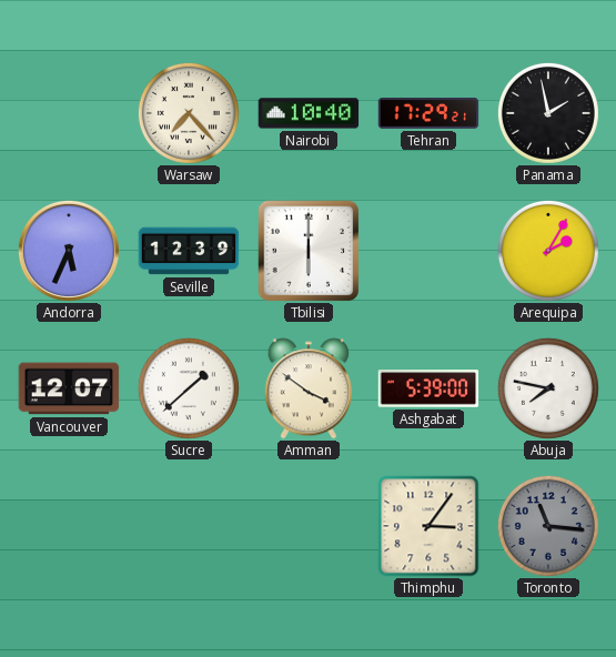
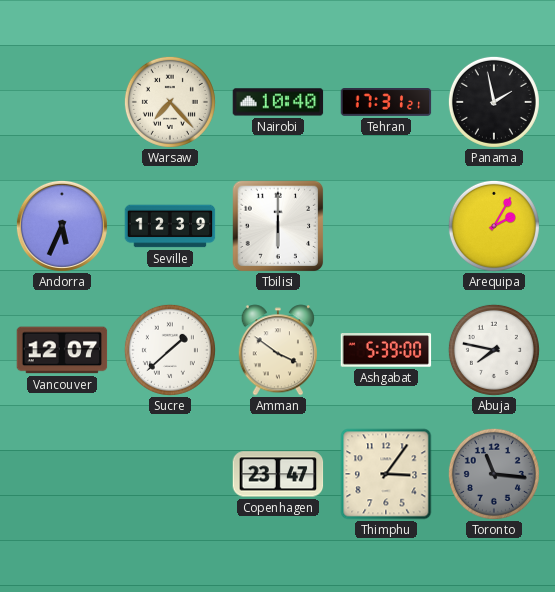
Tehran: 17:29 -> 17:31 (386, 103)
Copenhagen: none -> 23:47 (278, 474)
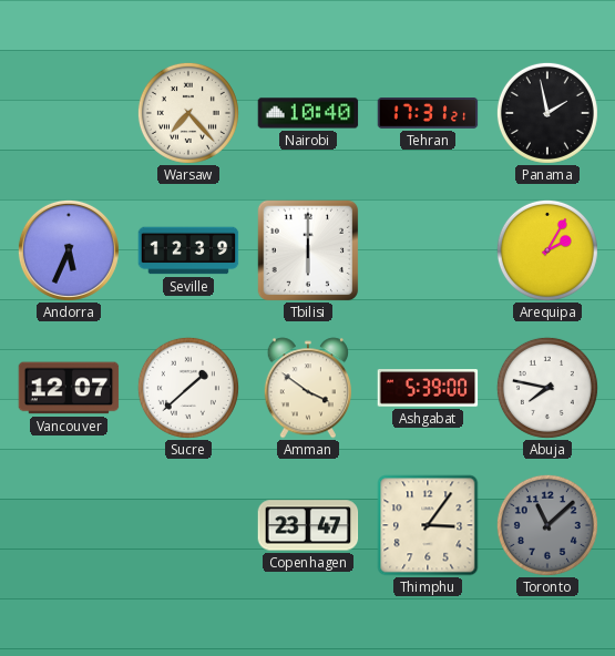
Toronto: 11:16 -> 11:08 (547, 525)
